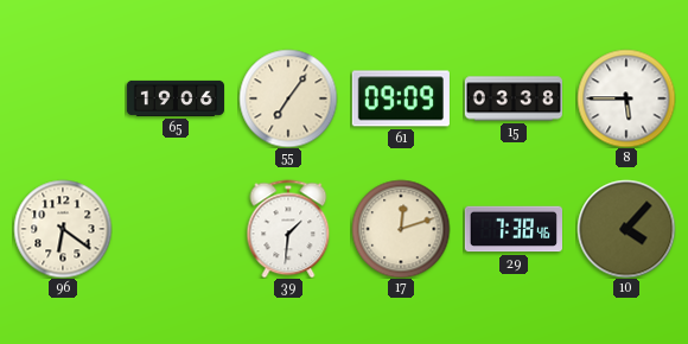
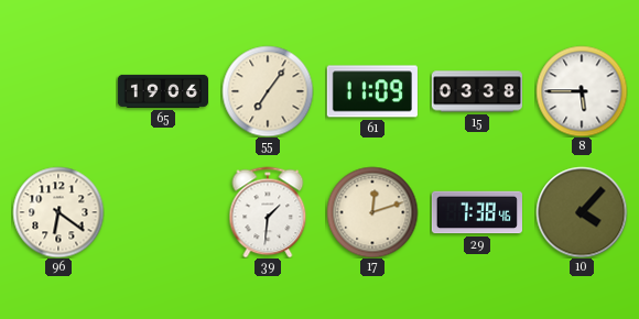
61: 09:09 -> 11:09 (372, 91)
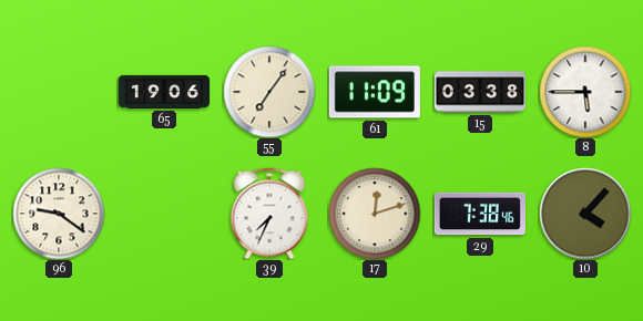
96: 6:21 -> 9:21 (59, 214)
39: 1:31 -> 7:34 (269, 214)
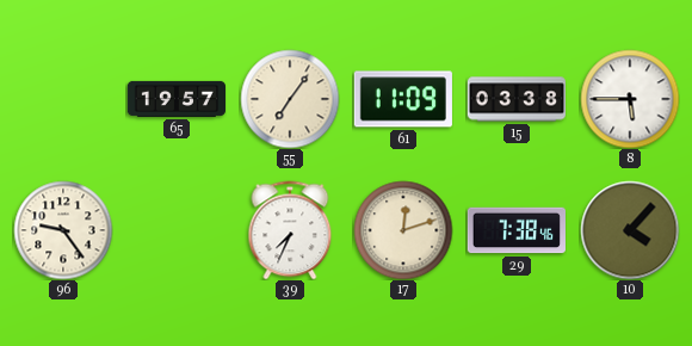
65: 19:06 -> 19:57 (175, 99)
96: 9:21 -> 9:24 (63, 230)
